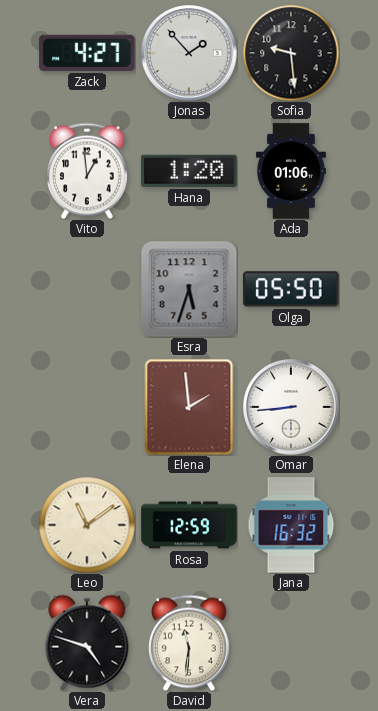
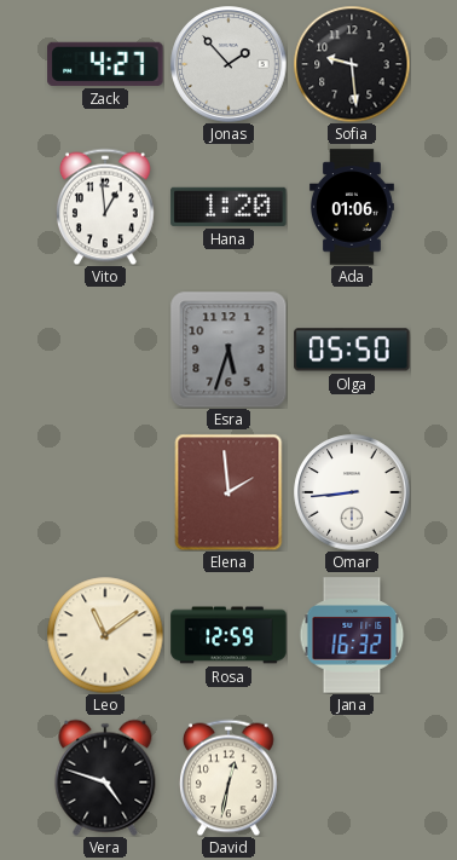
David: 11:31 -> 12:32 (228, 778)
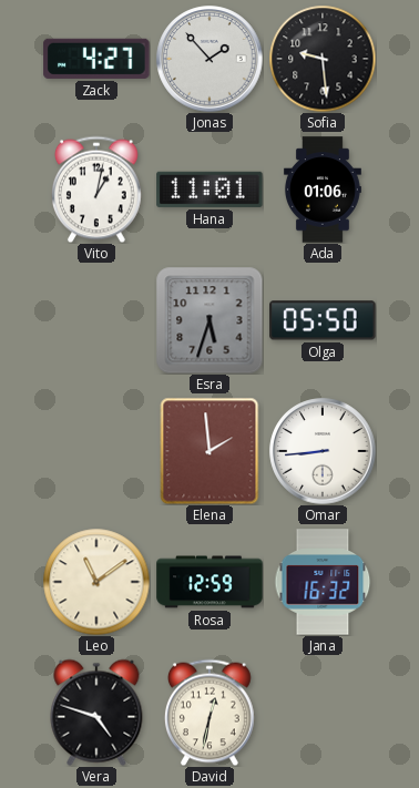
Vito: 12:59 -> 1:02 (96, 190)
Hana: 1:20 -> 11:01 (209, 190)
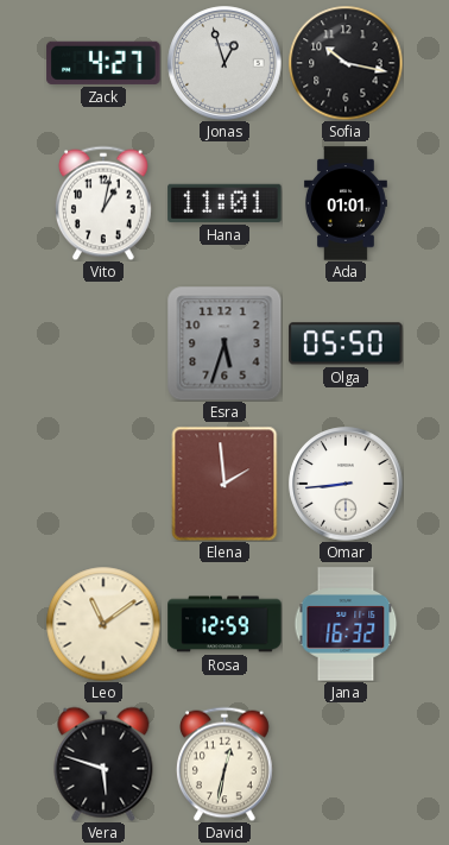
Jonas: 1:53 -> 12:57 (224, 63)
Sofia: 9:29 -> 10:17 (346, 63)
Ada: 01:06 -> 01:01 (346, 203)
Vera: 4:48 -> 5:48 (103, 764)
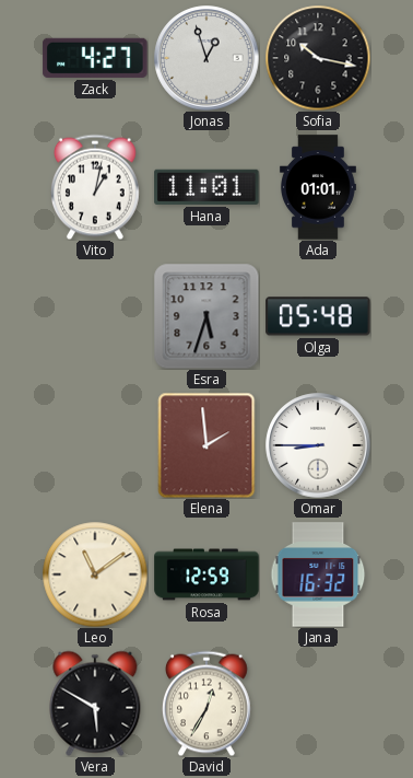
Olga: 05:50 -> 05:48 (318, 316)
Omar: 8:44 -> 8:45 (318, 445)
Vera: 5:48 -> 5:50 (95, 704)
David: 12:32 -> 12:35 (206, 704)
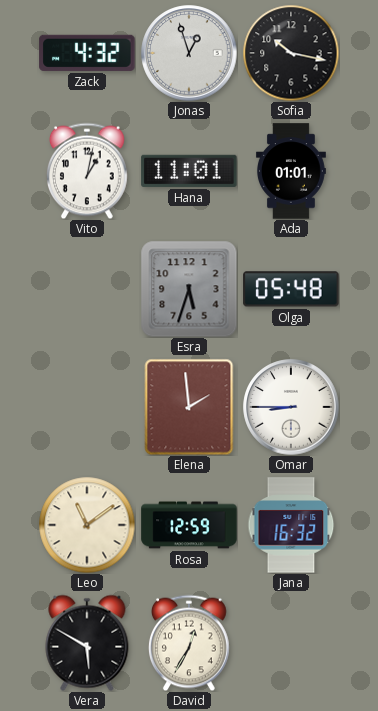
Zack: 4:27 -> 4:32 (87, 53)
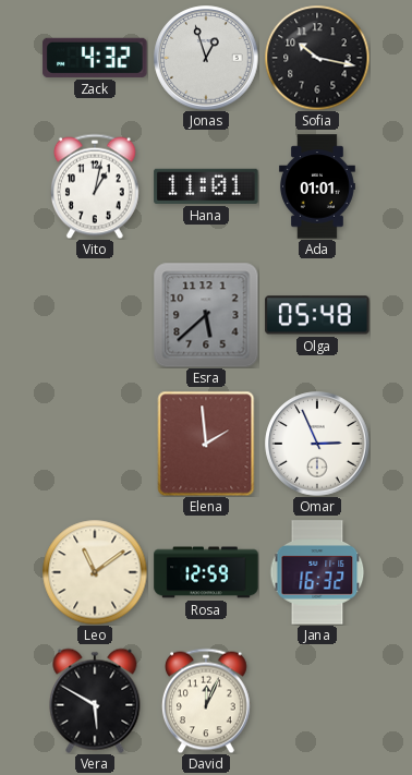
Esra: 5:33 -> 5:38 (206, 315)
Omar: 8:45 -> 2:56 (317, 444)
David: 12:35 -> 12:04 (206, 701)
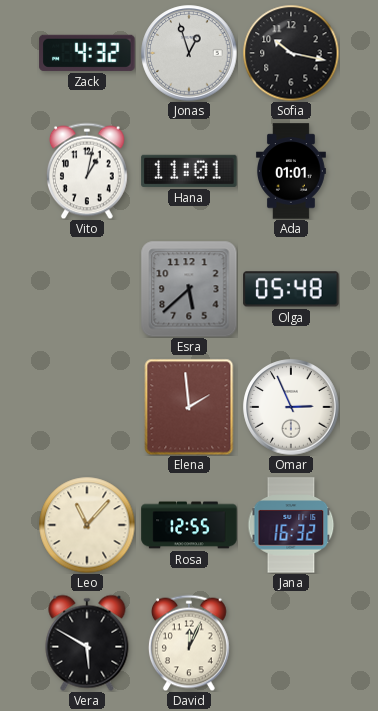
Leo: 11:09 -> 11:07 (87, 525)
Rosa: 12:59 -> 12:55 (189, 525)
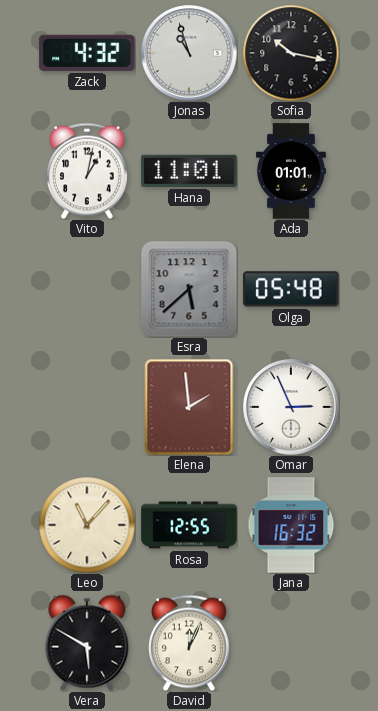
Jonas: 12:57 -> 10:57 (189, 53)
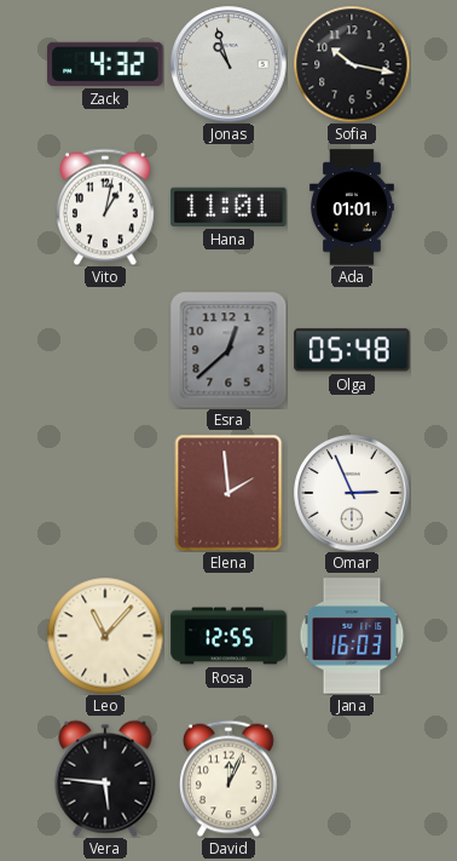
Esra: 5:38 -> 12:38 (228, 350)
Jana: 16:32 -> 16:03 (352, 636)
Vera: 5:50 -> 5:46 (105, 779)
